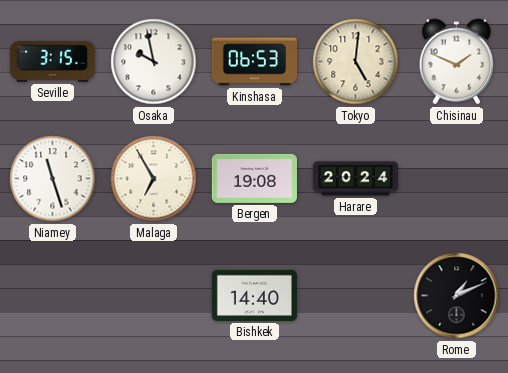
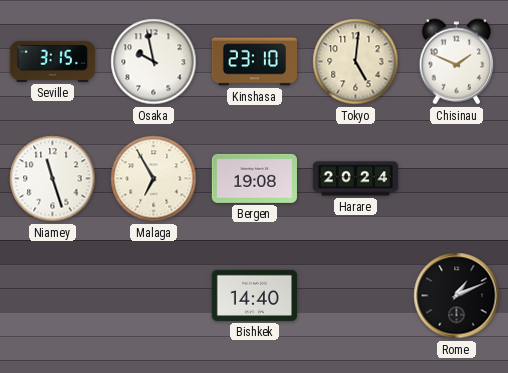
Kinshasa: 06:53 -> 23:10 (254, 62)
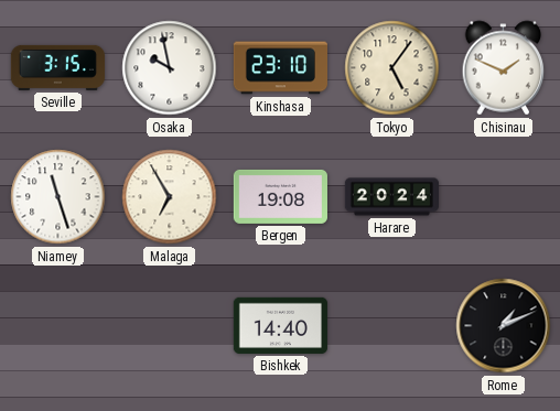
Tokyo: 5:01 -> 5:06 (392, 68)
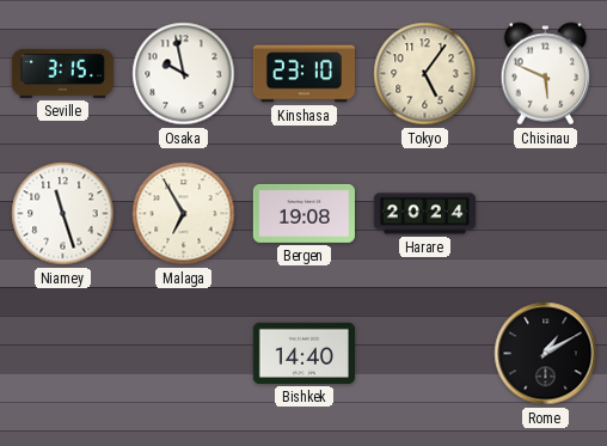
Chisinau: 1:49 -> 5:49 (546, 74)
Rome: 1:11 -> 1:10 (546, 354)
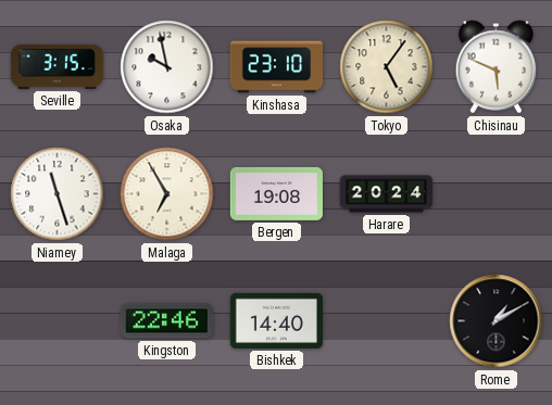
Kingston: none -> 22:46 (166, 321)
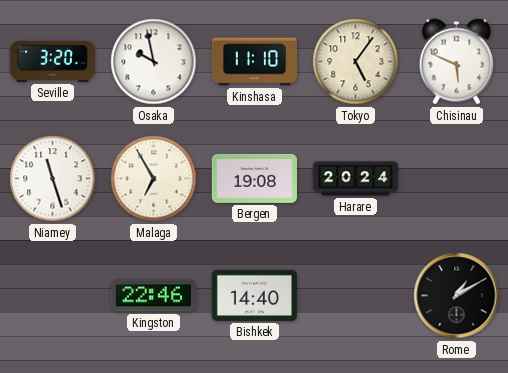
Seville: 3:15 -> 3:20 (52, 61)
Kinshasa: 23:10 -> 11:10 (254, 62)
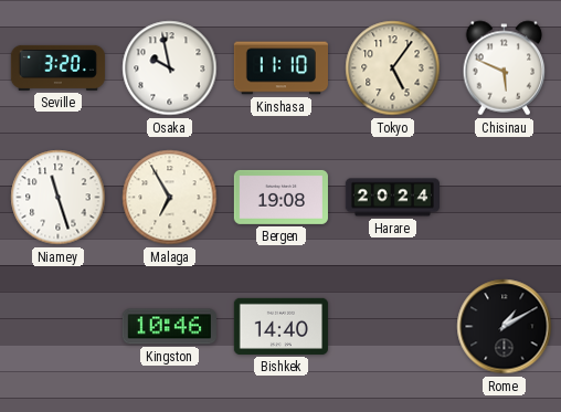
Kingston: 22:46 -> 10:46 (169, 327)
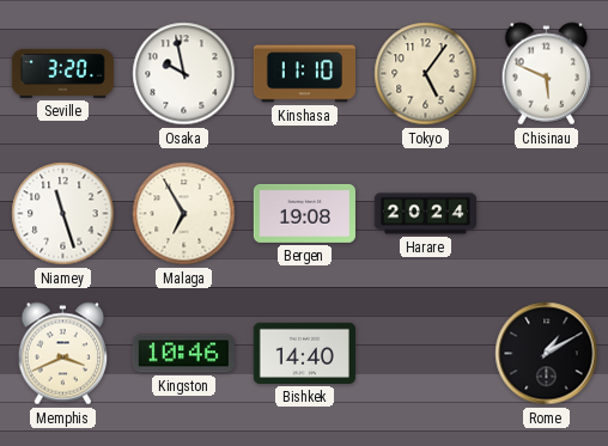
Memphis: none -> 3:41 (63, 354)
